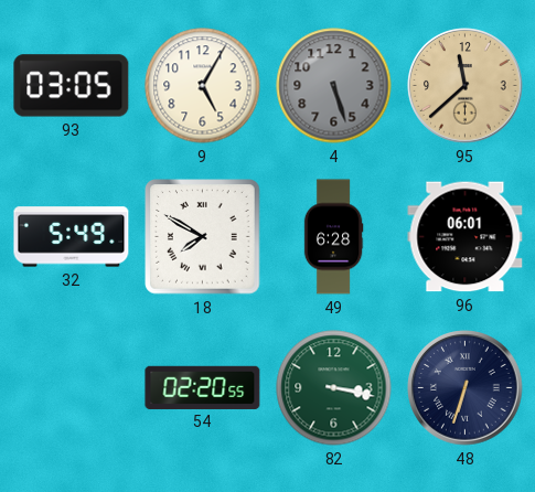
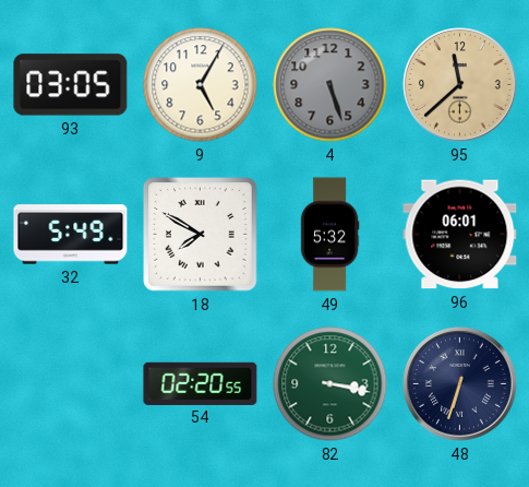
49: 6:28 -> 5:32 (329, 235)
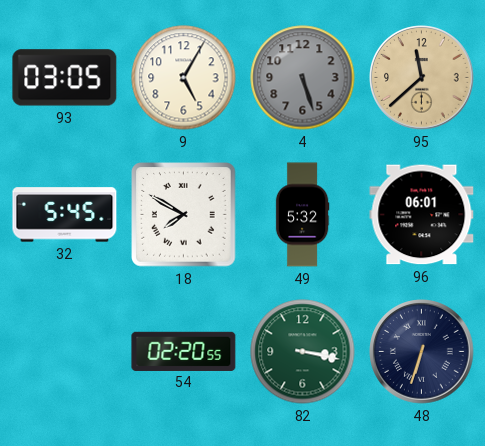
32: 5:49 -> 5:45 (65, 215)
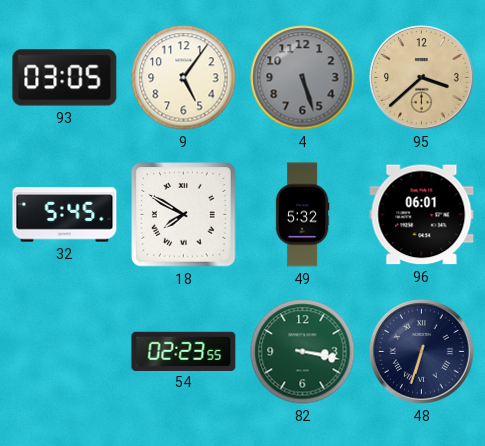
9: 5:05 -> 5:06 (184, 78)
95: 11:38 -> 3:38 (422, 78)
54: 02:20 -> 02:23 (184, 351)
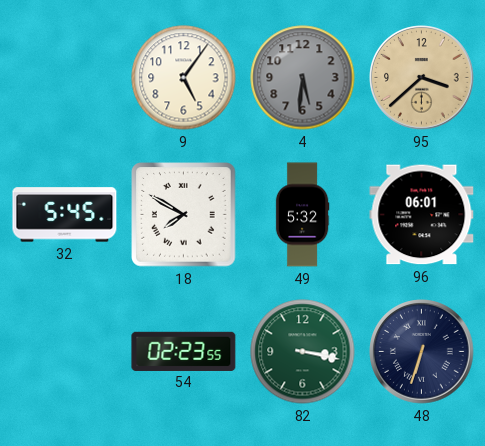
93: 03:05 -> none (65, 78)
4: 5:27 -> 5:31 (303, 78)
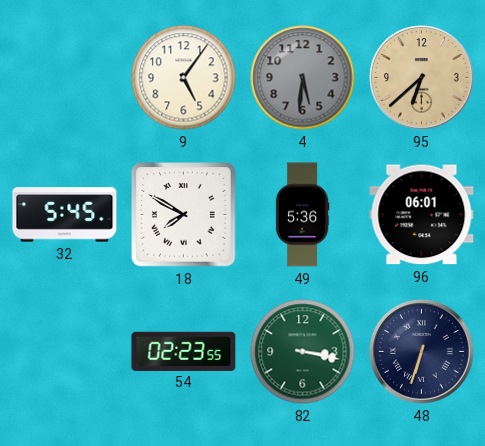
95: 3:38 -> 6:38 (422, 78)
49: 5:32 -> 5:36 (302, 215)
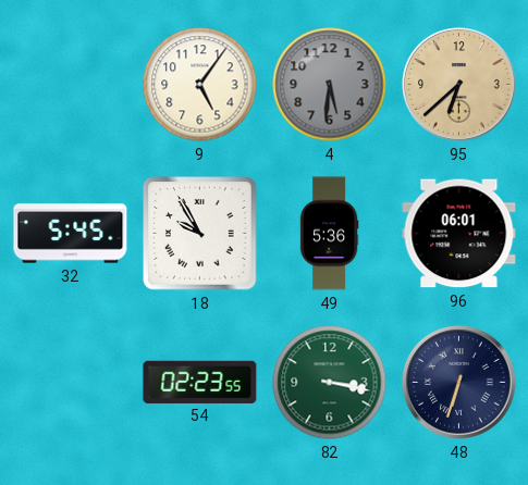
18: 7:50 -> 9:55 (200, 234)
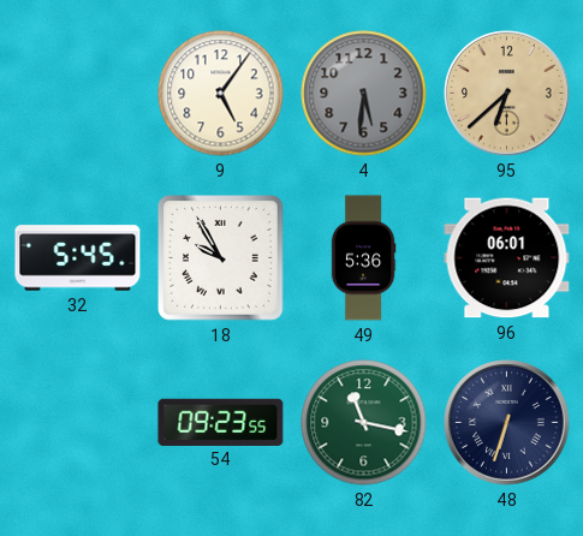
54: 02:23 -> 09:23 (221, 422)
82: 3:17 -> 11:17 (364, 423)
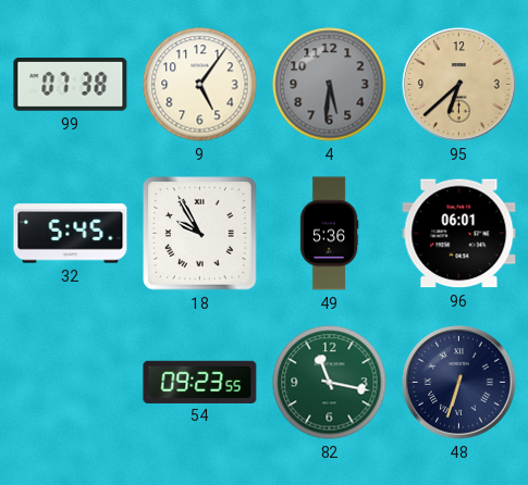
99: none -> 07:38 (71, 85)
